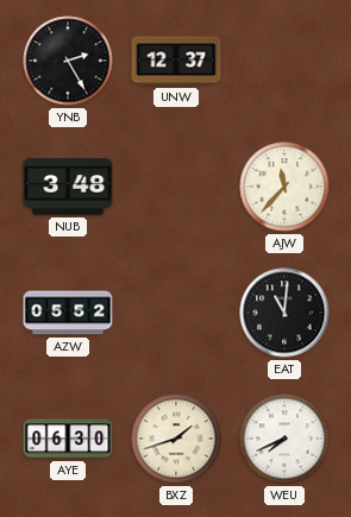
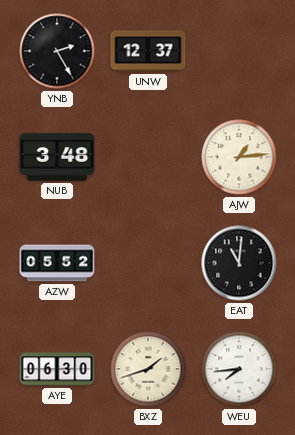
AJW: 11:37 -> 1:14 (239, 157)
WEU: 7:41 -> 7:44 (239, 369)
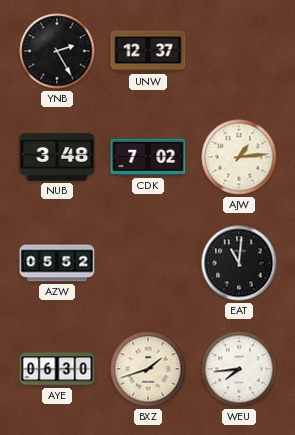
CDK: none -> 7:02 (148, 157)
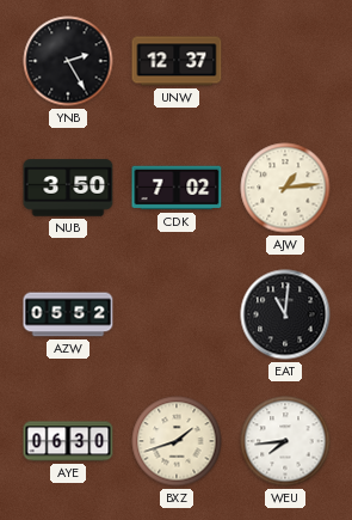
NUB: 3:48 -> 3:50 (68, 188)
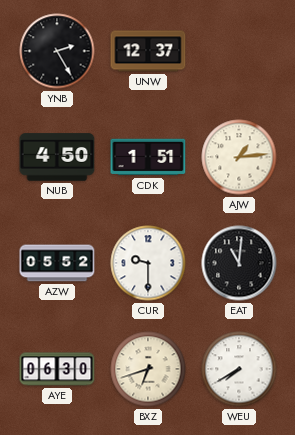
NUB: 3:50 -> 4:50 (57, 157)
CDK: 7:02 -> 1:51 (148, 157)
CUR: none -> 9:30 (148, 263)
BXZ: 1:42 -> 6:42 (148, 369)
WEU: 7:44 -> 7:40 (239, 369)
